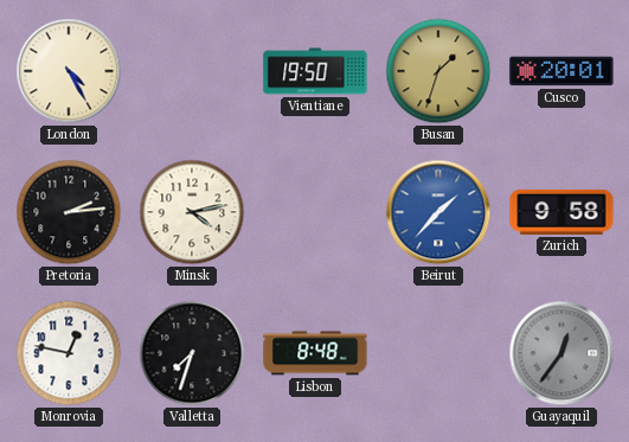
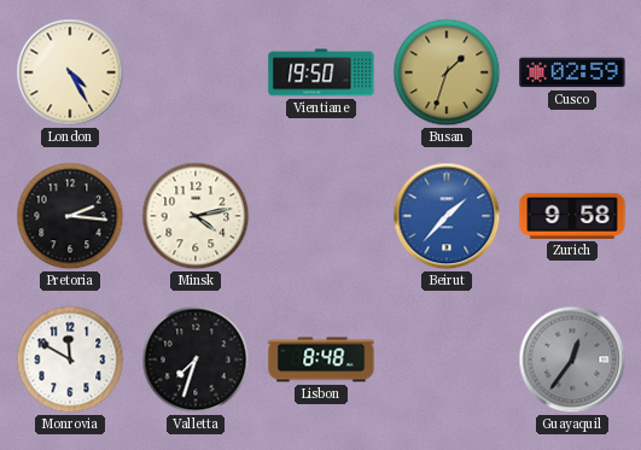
Cusco: 20:01 -> 02:59 (572, 72)
Pretoria: 2:14 -> 2:16 (70, 216)
Monrovia: 12:47 -> 11:50 (70, 360)
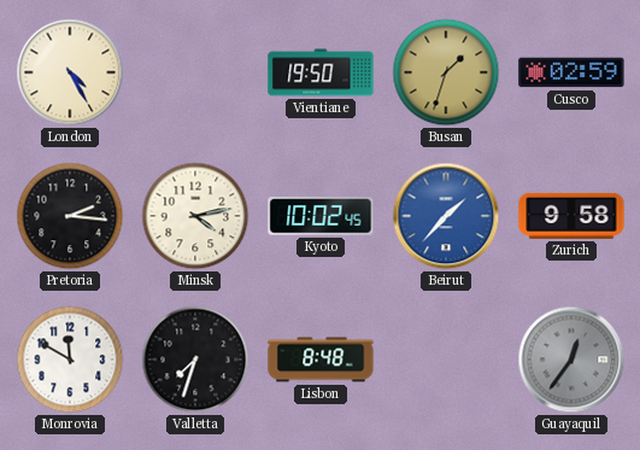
Kyoto: none -> 10:02 (321, 216)
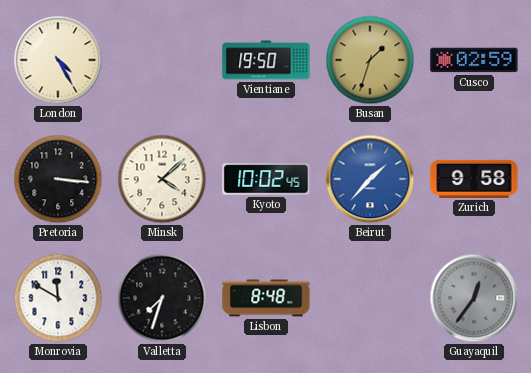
Pretoria: 2:16 -> 3:16 (58, 179)
Minsk: 4:13 -> 4:08 (162, 179)
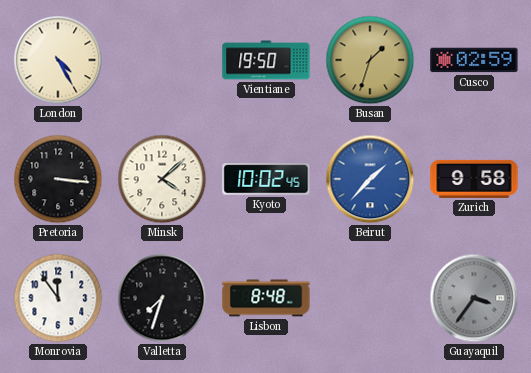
Monrovia: 11:50 -> 11:54 (58, 298)
Guayaquil: 12:36 -> 3:36 (474, 298)
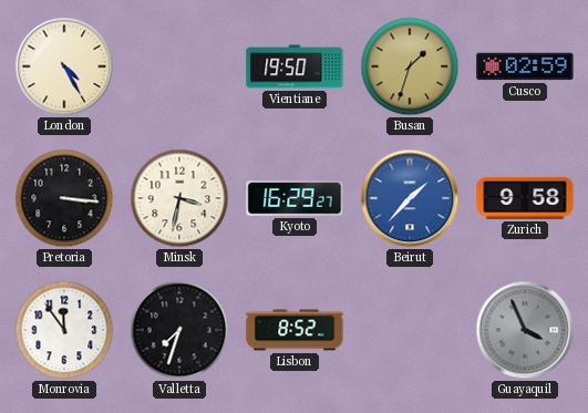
Minsk: 4:08 -> 3:32 (179, 198)
Kyoto: 10:02 -> 16:29 (295, 198)
Lisbon: 8:48 -> 8:52 (295, 330)
Guayaquil: 3:36 -> 3:56 (525, 330)
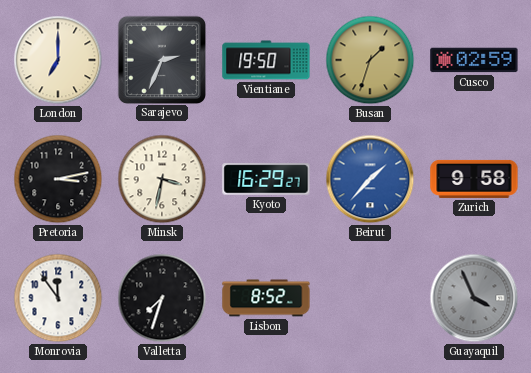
London: 4:25 -> 7:00 (58, 60)
Sarajevo: none -> 2:34 (161, 59)
Pretoria: 3:16 -> 3:13 (58, 179)
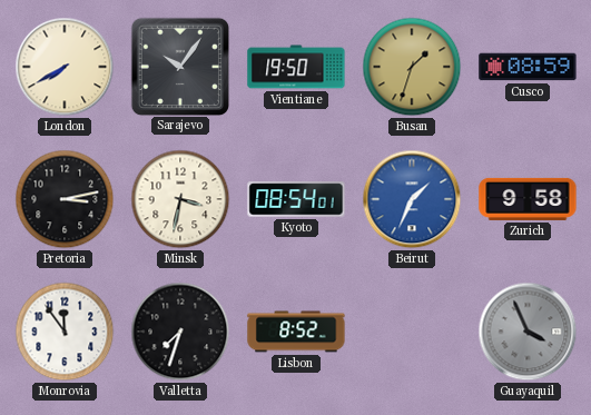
London: 7:00 -> 7:40 (65, 67)
Sarajevo: 2:34 -> 10:06 (179, 66)
Cusco: 02:59 -> 08:59 (528, 67)
Kyoto: 16:29 -> 08:54 (296, 199)
Beirut: 1:37 -> 1:34 (412, 199)
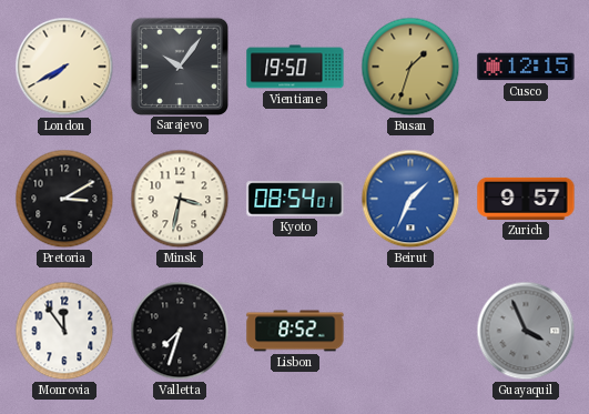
Cusco: 08:59 -> 12:15 (526, 67)
Pretoria: 3:13 -> 3:10 (64, 199)
Zurich: 9:58 -> 9:57 (526, 199)
